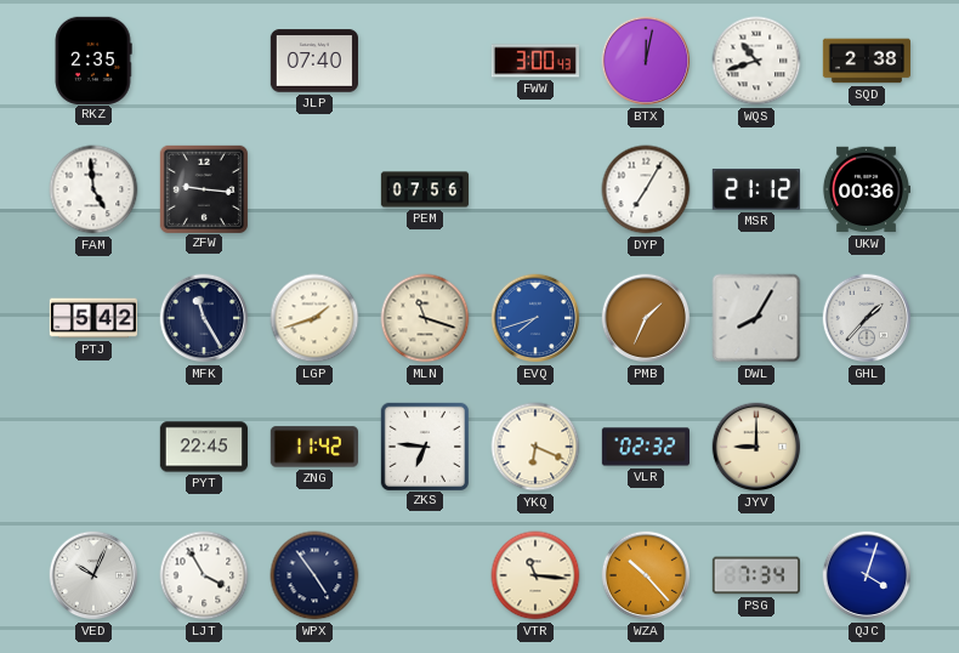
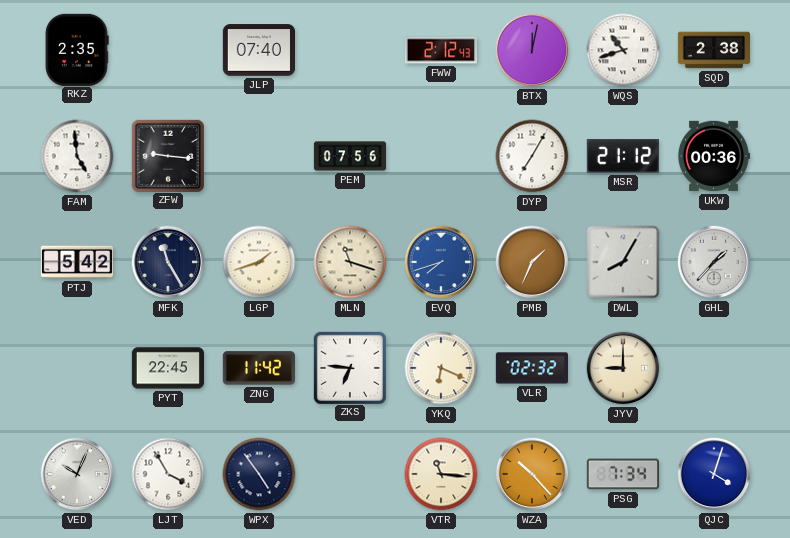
FWW: 3:00 -> 2:12 (440, 50)
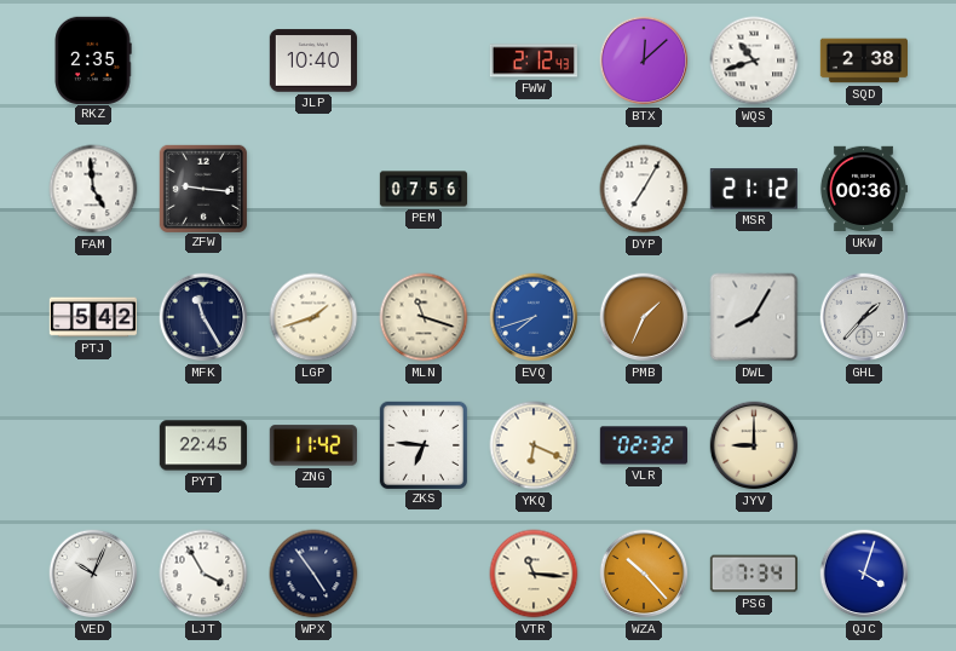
JLP: 07:40 -> 10:40 (312, 61)
BTX: 12:02 -> 12:08 (644, 61)
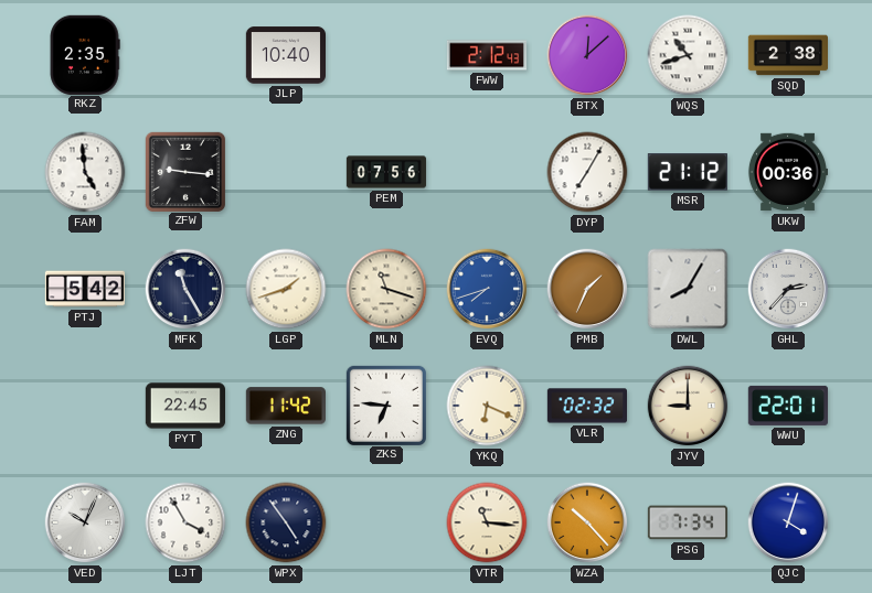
GHL: 1:37 -> 2:37 (788, 289)
WWU: none -> 22:01 (787, 406)
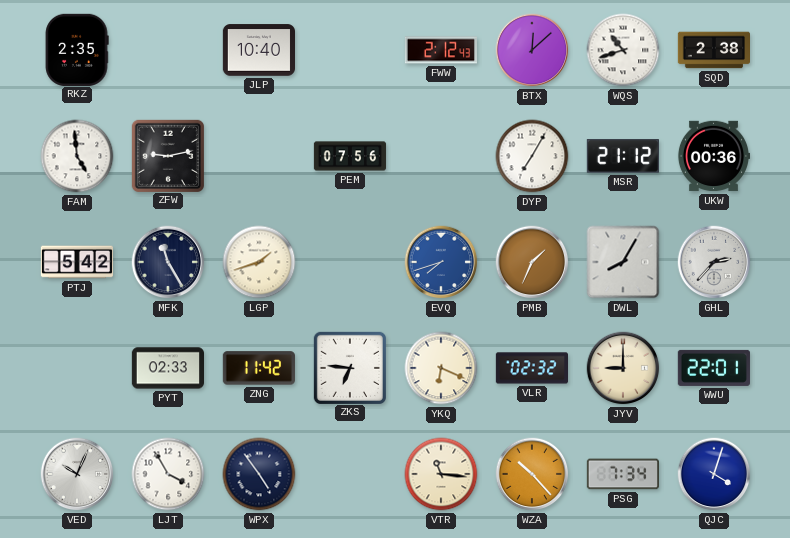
ZFW: 9:16 -> 9:13 (167, 155)
MLN: 11:18 -> none (386, 289)
PYT: 22:45 -> 02:33 (167, 368)
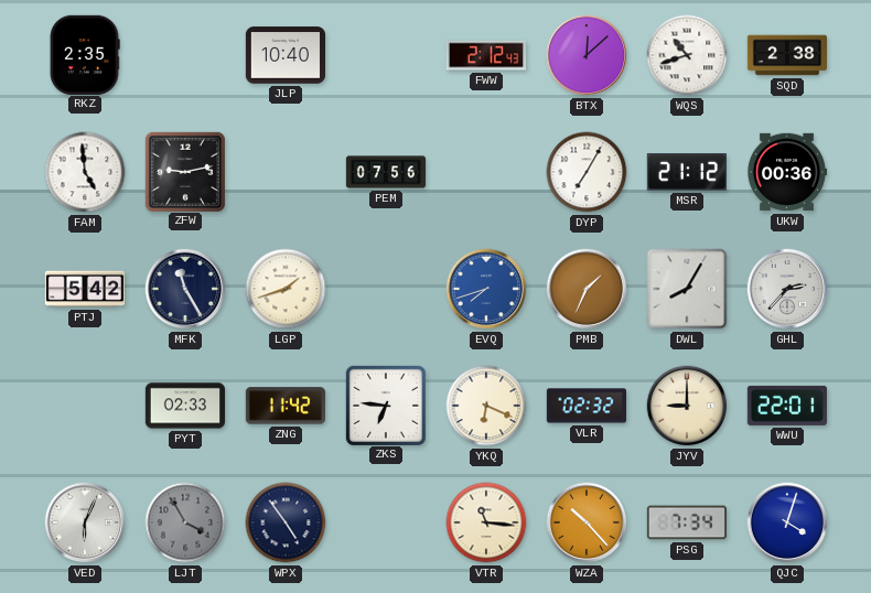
VED: 10:04 -> 6:04 (85, 522)
LJT dial: white -> grey (185, 522)
